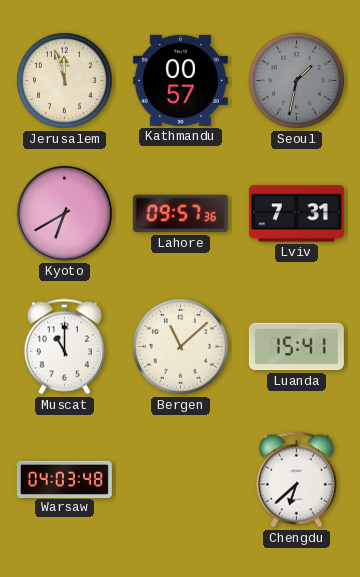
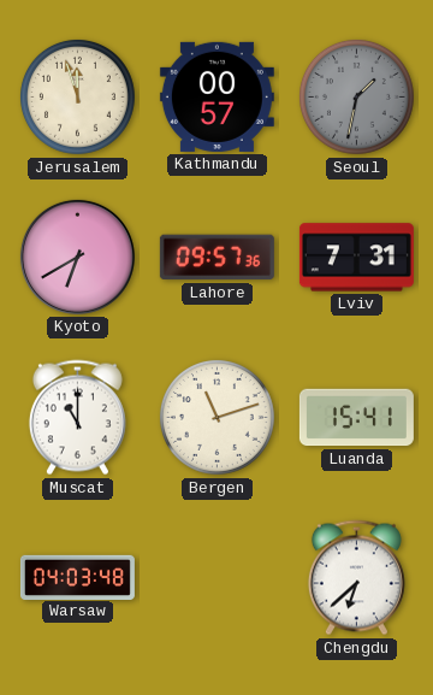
Bergen: 11:08 -> 11:12 (216, 417)
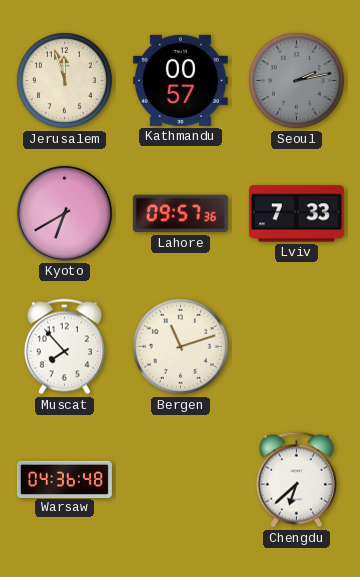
Seoul: 1:32 -> 2:13 (296, 80)
Lviv: 7:31 -> 7:33 (296, 214)
Muscat: 11:00 -> 7:53 (64, 347)
Luanda: 15:41 -> none (356, 418)
Warsaw: 04:03 -> 04:36 (64, 479)
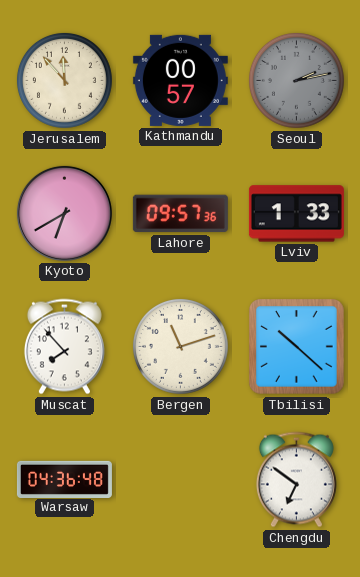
Jerusalem: 11:57 -> 11:53 (64, 80)
Lviv: 7:33 -> 1:33 (296, 214)
Tbilisi: none -> 10:22 (297, 347)
Chengdu: 6:38 -> 6:51 (296, 480)
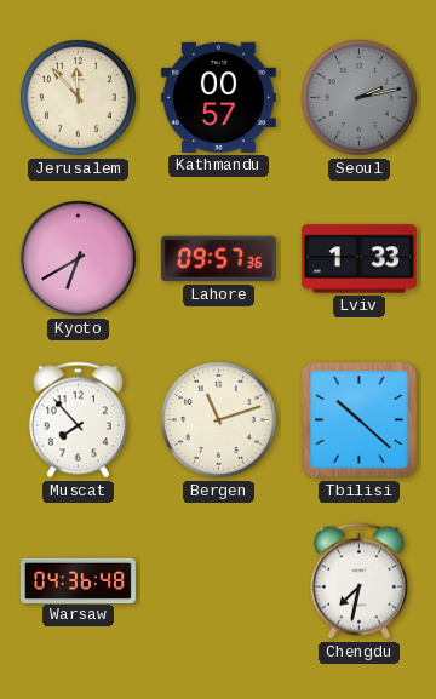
Chengdu: 6:51 -> 7:32 (358, 581)
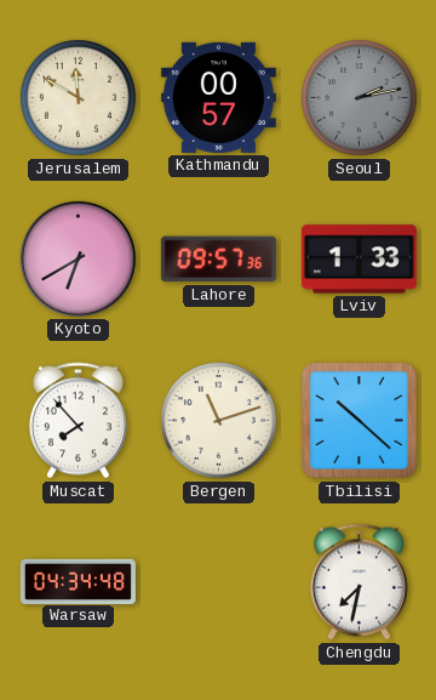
Jerusalem: 11:53 -> 11:50 (78, 97)
Warsaw: 04:36 -> 04:34 (78, 581)
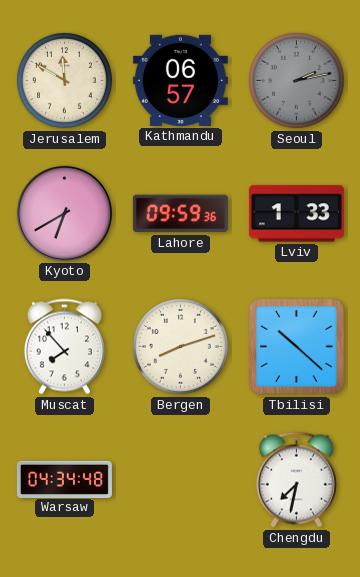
Kathmandu: 00:57 -> 06:57 (180, 80)
Lahore: 09:57 -> 09:59 (180, 214)
Bergen: 11:12 -> 8:12 (180, 346)
